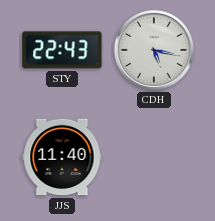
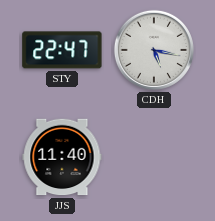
STY: 22:43 -> 22:47 (62, 50)
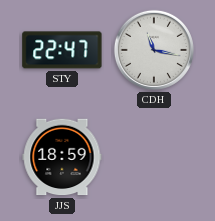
CDH: 5:17 -> 11:17 (154, 50)
JJS: 11:40 -> 18:59 (62, 157)
